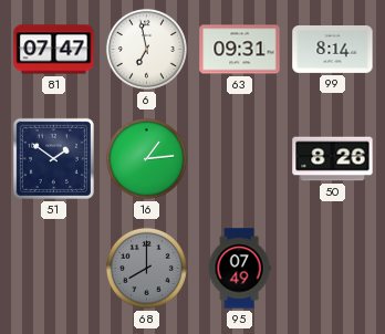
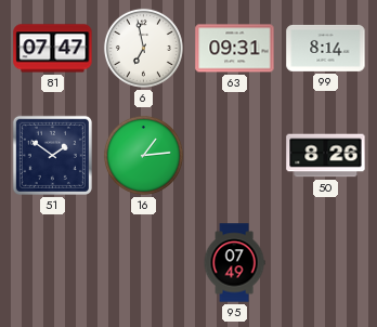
68: 8:00 -> none (146, 268)
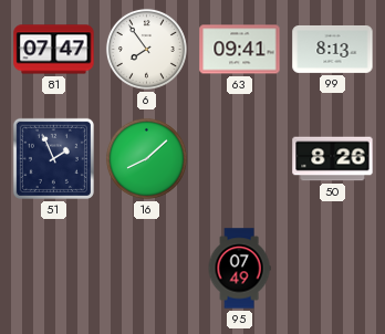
6: 6:58 -> 7:54 (146, 49)
63: 09:31 -> 09:41 (240, 50)
99: 8:14 -> 8:13 (333, 49)
51: 1:51 -> 1:56 (53, 158)
16: 1:14 -> 8:08 (146, 158)
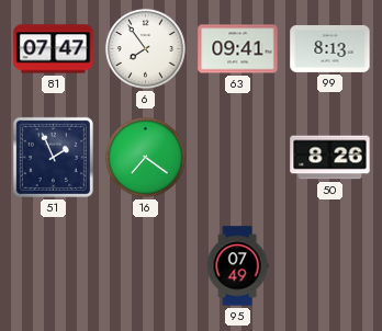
16: 8:08 -> 7:21 (145, 157)
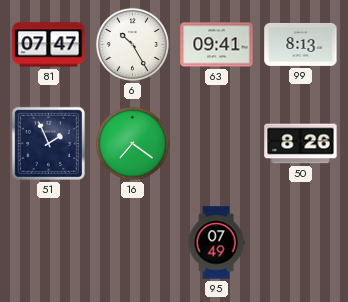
6: 7:54 -> 10:25 (132, 44)
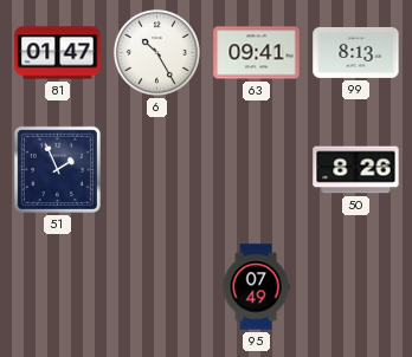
81: 07:47 -> 01:47 (58, 53)
16: 7:21 -> none (132, 143)
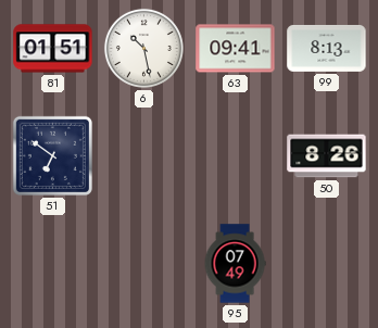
81: 01:47 -> 01:51 (53, 49)
6: 10:25 -> 10:28 (143, 48)
51: 1:56 -> 6:51 (52, 155)
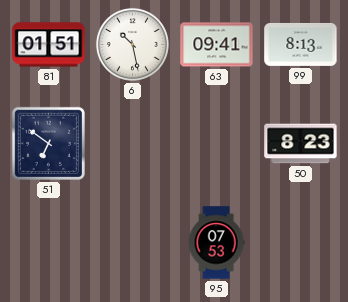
50: 8:26 -> 8:23 (301, 144)
95: 07:49 -> 07:53 (216, 243)
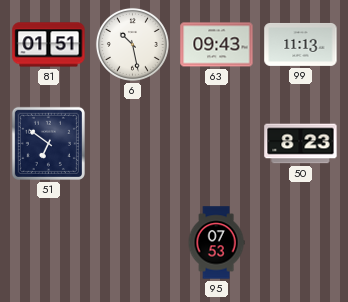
63: 09:41 -> 09:43 (217, 45)
99: 8:13 -> 11:13 (301, 44)
